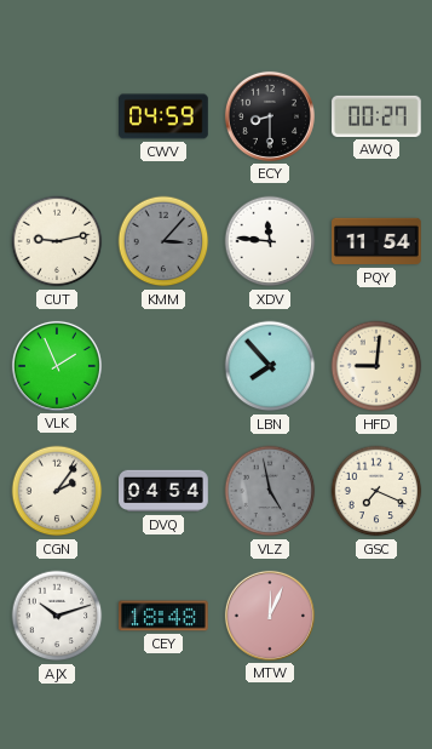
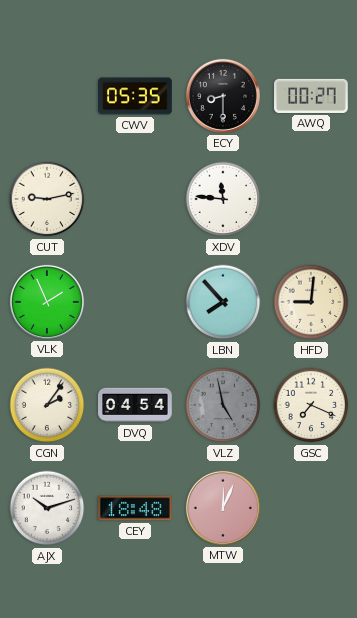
CWV: 04:59 -> 05:35 (135, 96)
KMM: 3:07 -> none (163, 241)
PQY: 11:54 -> none (376, 241)
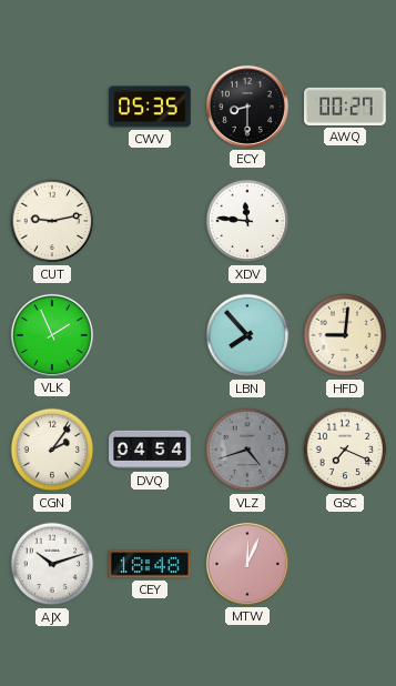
VLZ: 4:58 -> 4:42 (247, 450)
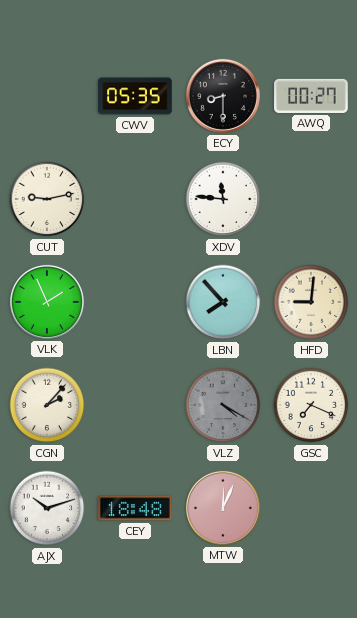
CGN: 2:06 -> 2:07 (47, 405)
DVQ: 04:54 -> none (150, 450)
VLZ: 4:42 -> 4:20 (223, 405)
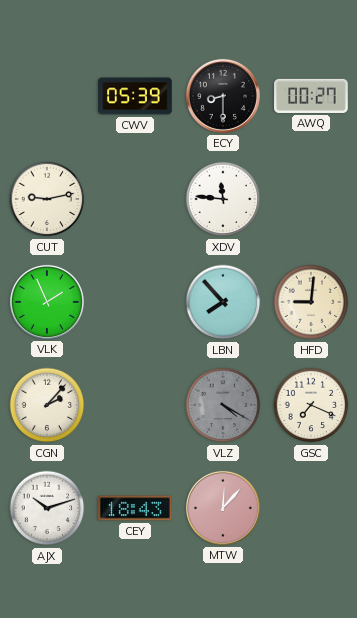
CWV: 05:35 -> 05:39 (135, 96)
CEY: 18:48 -> 18:43 (135, 508)
MTW: 12:04 -> 12:07 (223, 508)
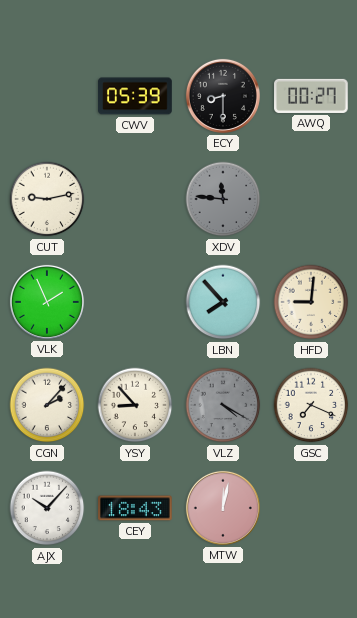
XDV dial: white -> grey (223, 199)
YSY: none -> 8:53 (135, 405)
AJX: 10:12 -> 10:07 (47, 508)
MTW: 12:07 -> 12:02 (223, 508)
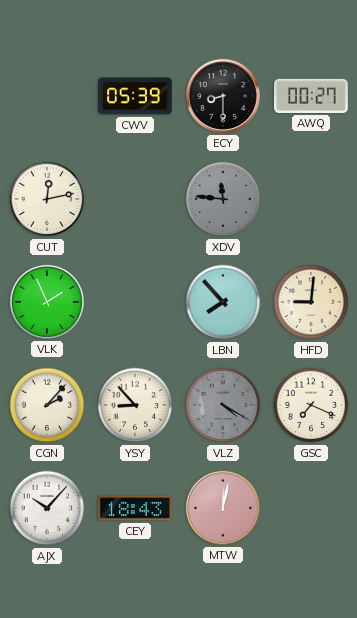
CUT: 9:13 -> 12:13 (47, 199)
